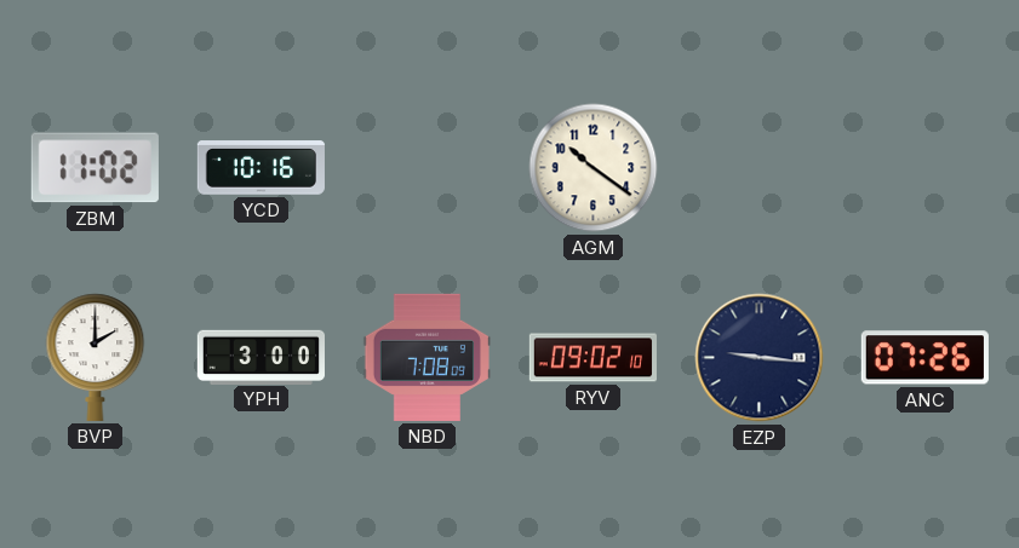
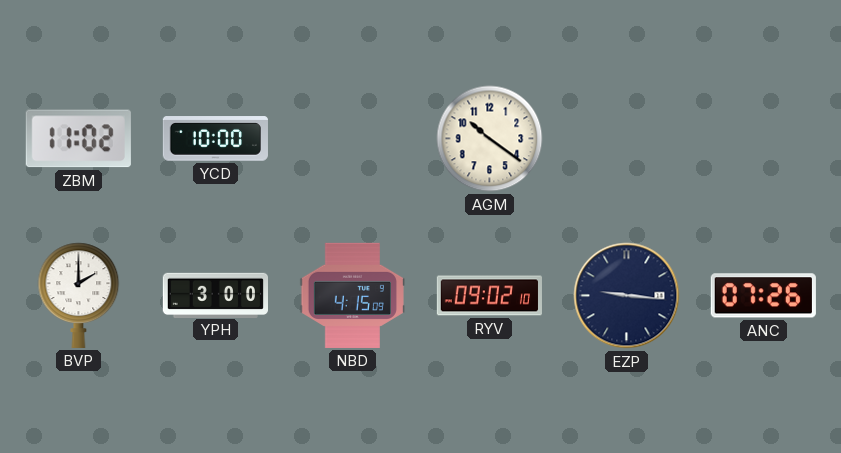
YCD: 10:16 -> 10:00 (215, 139)
NBD: 7:08 -> 4:15 (352, 295)
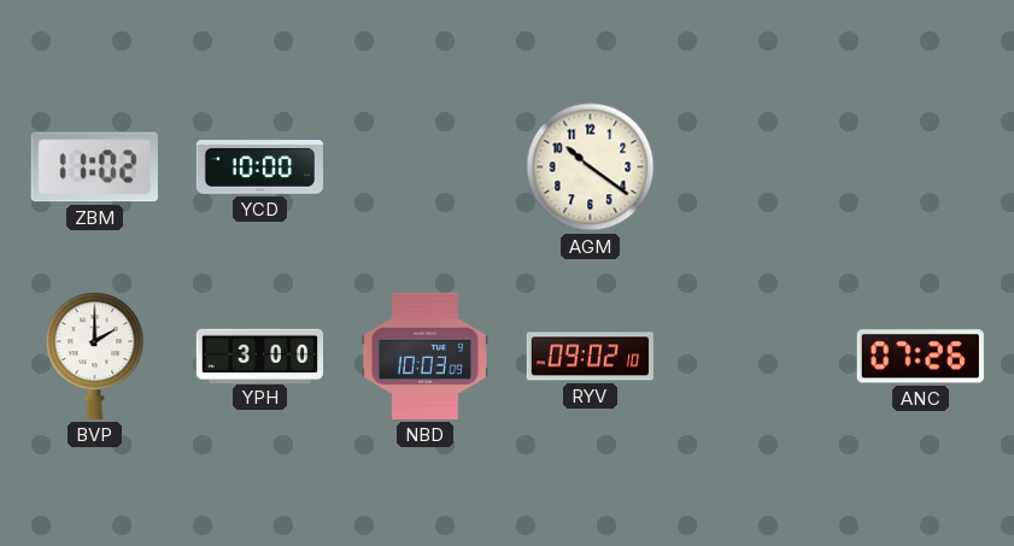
NBD: 4:15 -> 10:03 (424, 356)
EZP: 9:16 -> none (627, 296)
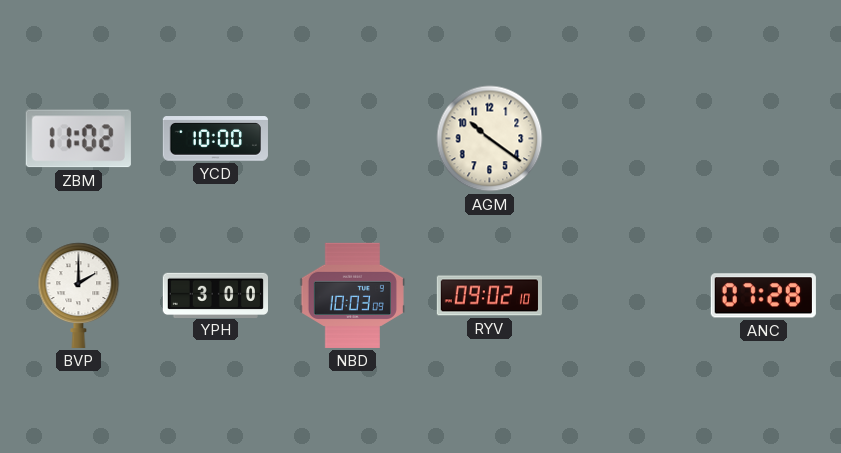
ANC: 07:26 -> 07:28 (763, 296)
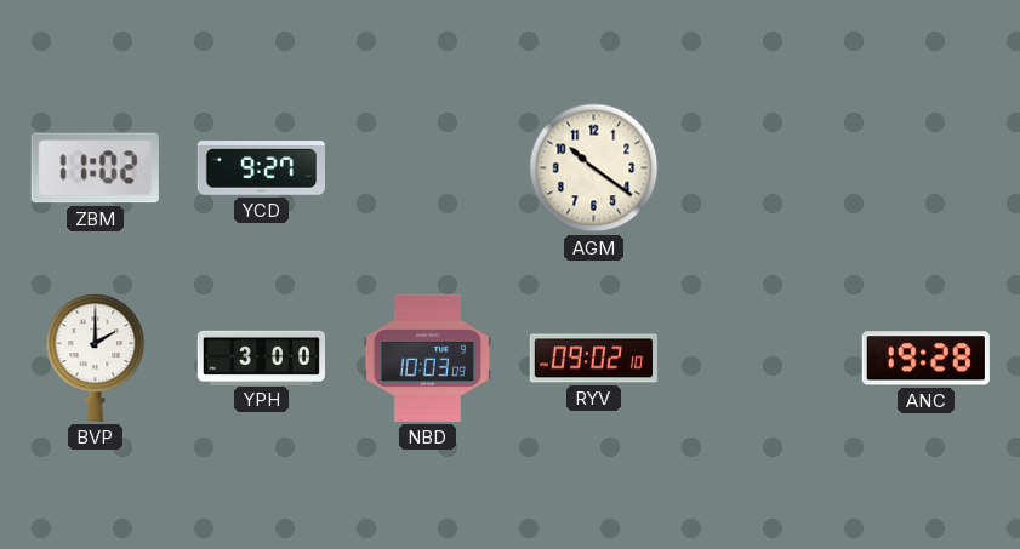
YCD: 10:00 -> 9:27 (261, 168)
ANC: 07:28 -> 19:28 (925, 359)
